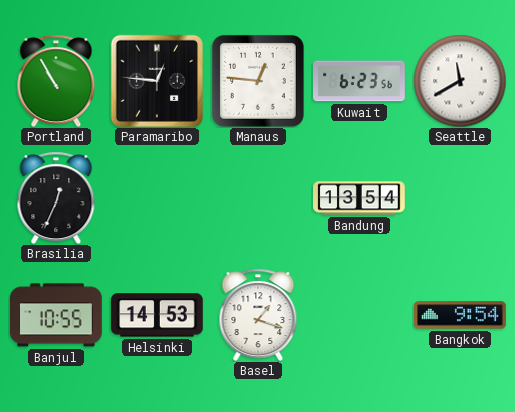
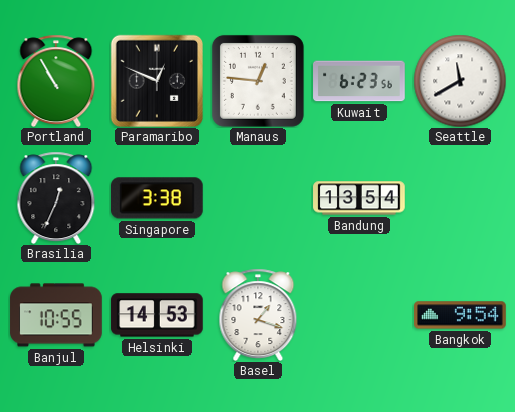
Paramaribo: 12:46 -> 12:49 (157, 81)
Singapore: none -> 3:38 (158, 198)
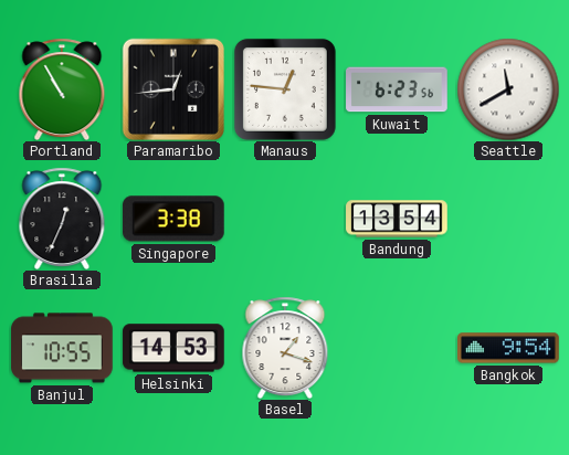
Paramaribo: 12:49 -> 12:44 (173, 89)
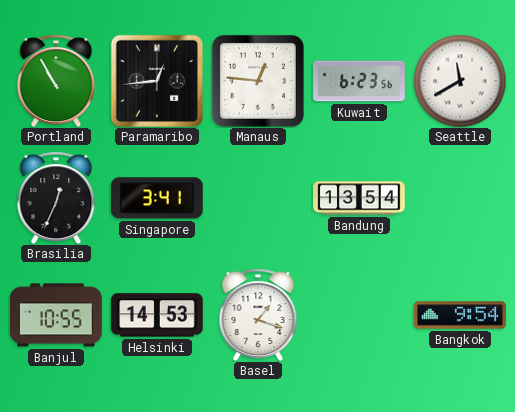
Singapore: 3:38 -> 3:41 (158, 198)
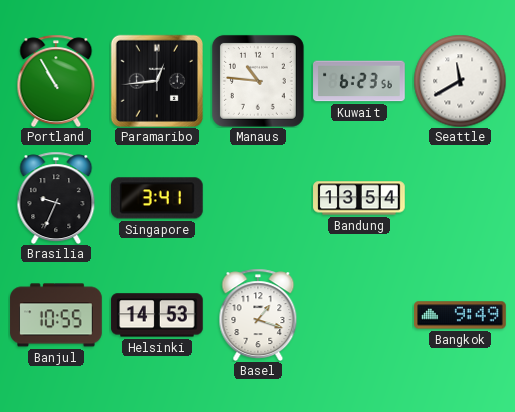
Manaus: 12:46 -> 10:46 (258, 81)
Brasilia: 12:34 -> 9:34 (56, 198)
Bangkok: 9:54 -> 9:49 (460, 315)
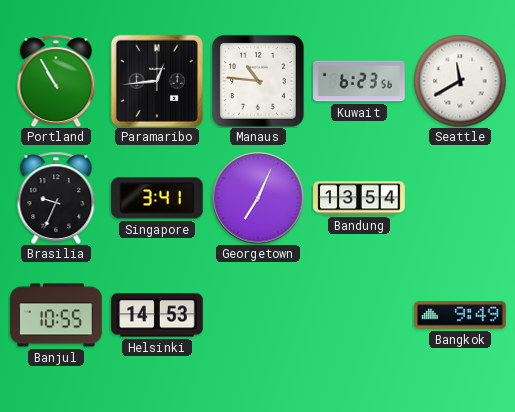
Georgetown: none -> 7:04 (258, 198)
Basel: 1:18 -> none (258, 315)
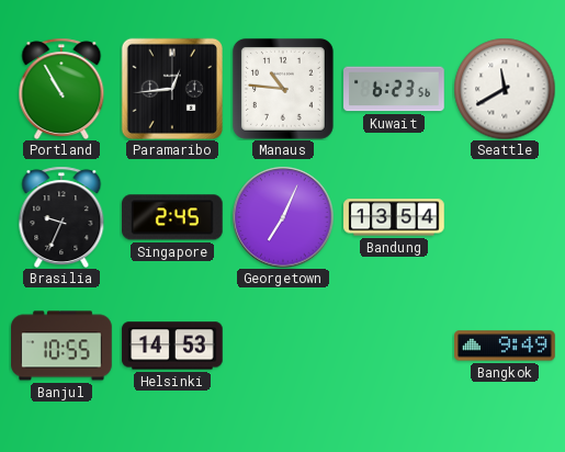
Singapore: 3:41 -> 2:45 (173, 217)
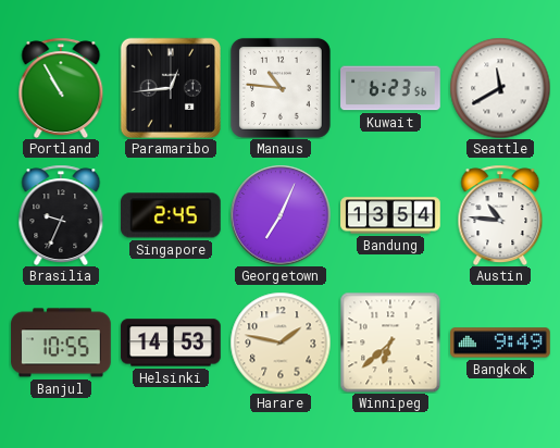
Austin: none -> 10:46 (500, 215)
Harare: none -> 1:47 (281, 343)
Winnipeg: none -> 6:38 (390, 343)
